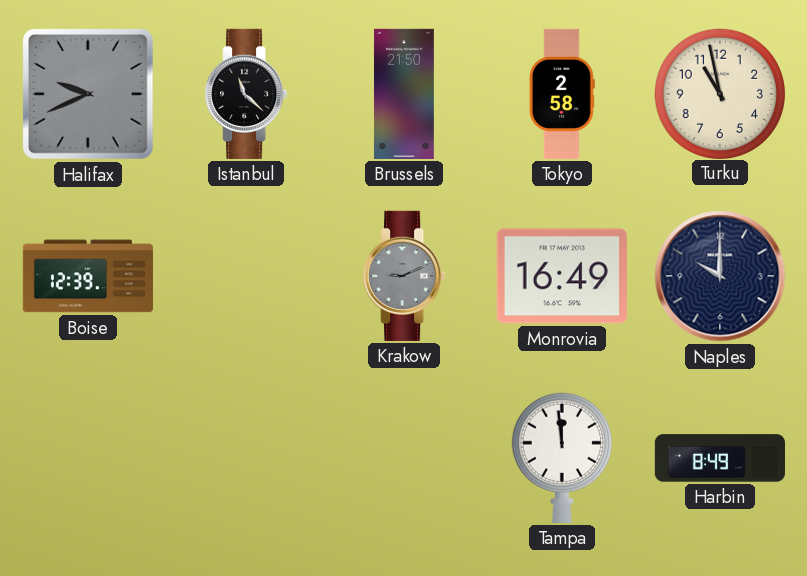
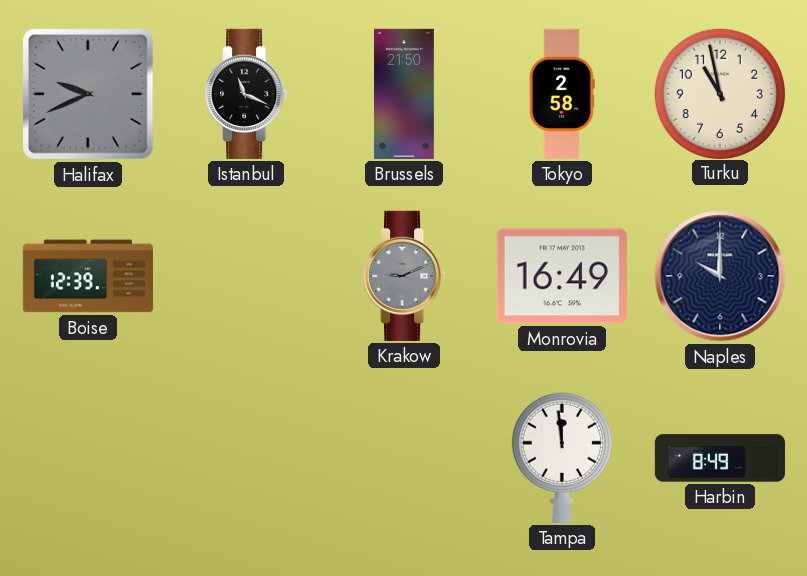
Istanbul: 11:22 -> 11:19 (246, 94)
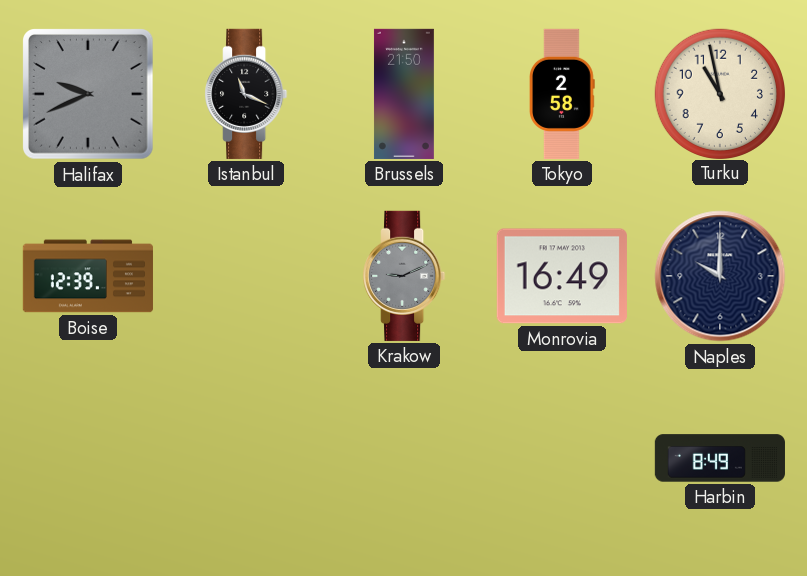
Tampa: 11:59 -> none (562, 458)
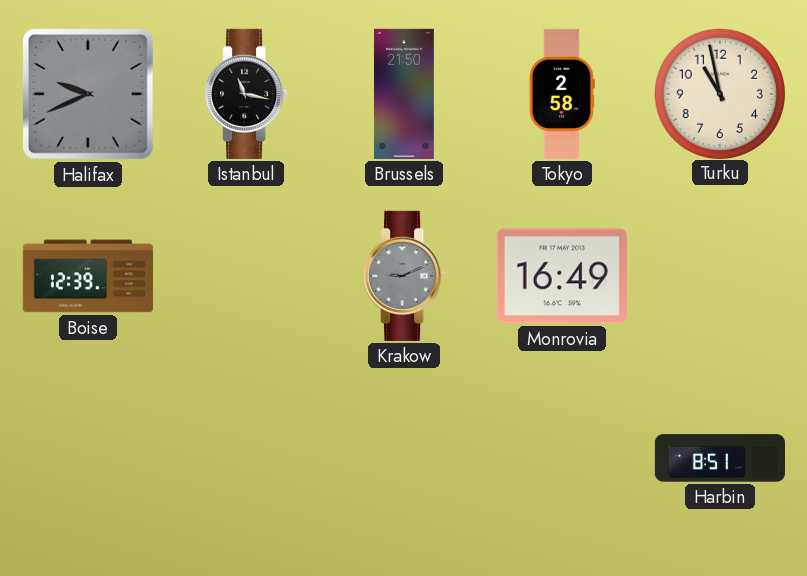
Istanbul: 11:19 -> 11:17 (246, 94)
Naples: 10:00 -> none (720, 276)
Harbin: 8:49 -> 8:51 (720, 458)
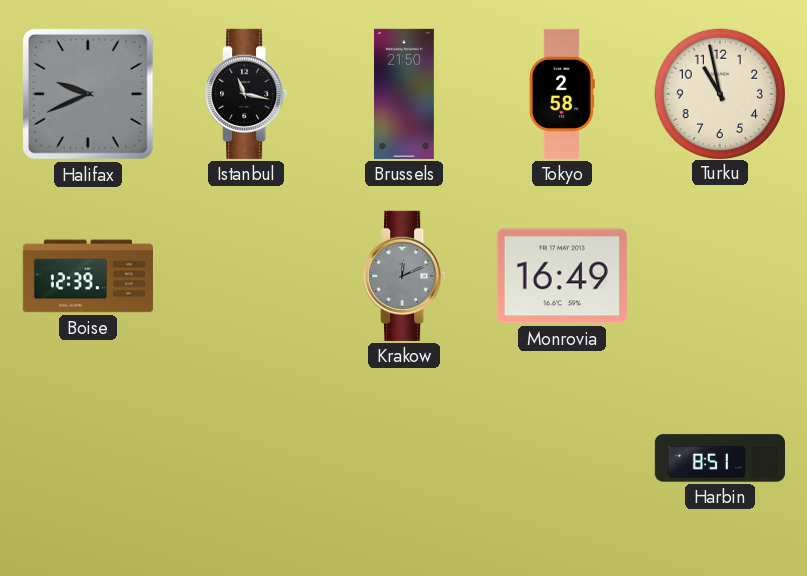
Krakow: 9:11 -> 12:11 (404, 276)
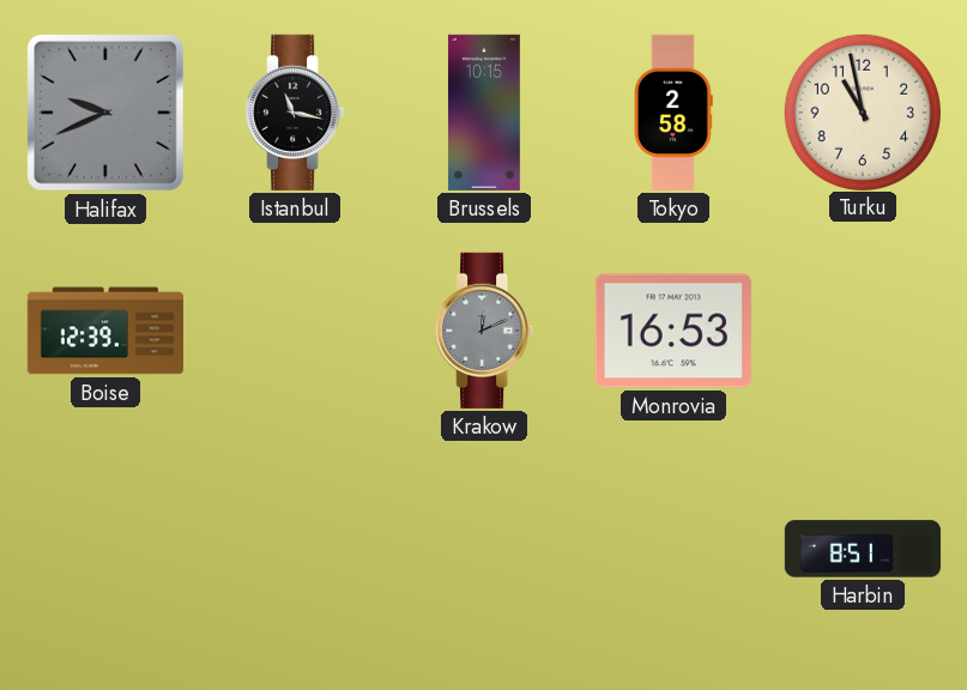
Brussels: 21:50 -> 10:15 (484, 113)
Monrovia: 16:49 -> 16:53 (673, 331)
